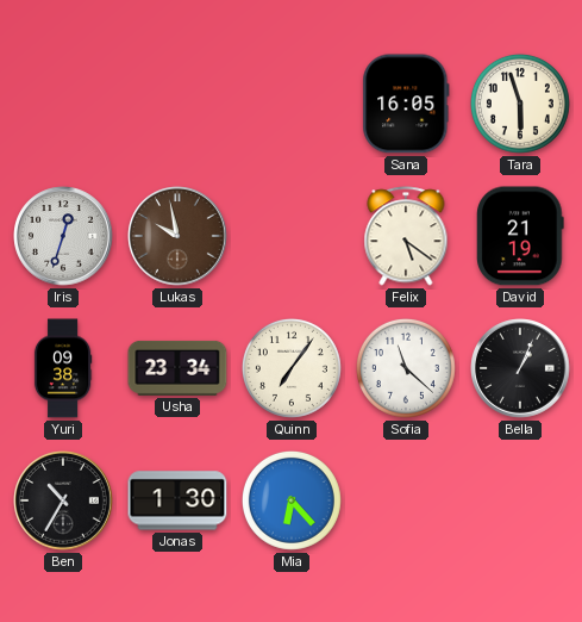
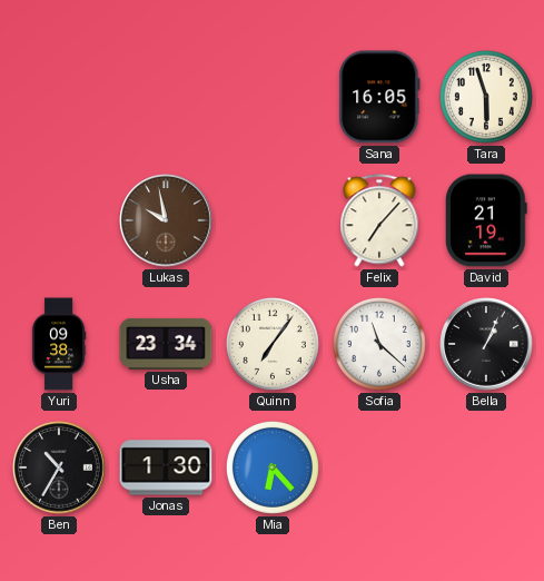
Iris: 12:33 -> none (63, 236)
Felix: 5:21 -> 7:07 (379, 220)
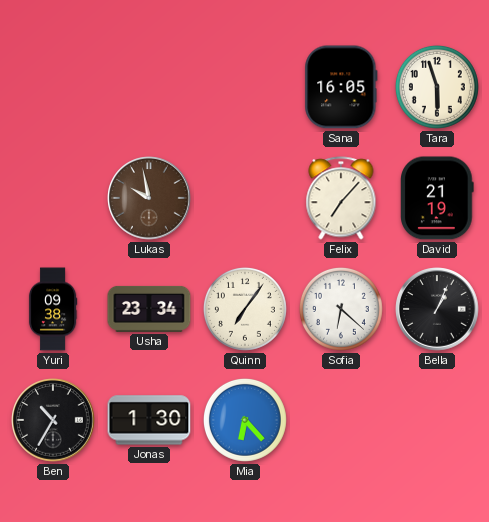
Sofia: 11:22 -> 6:22 (341, 309)
